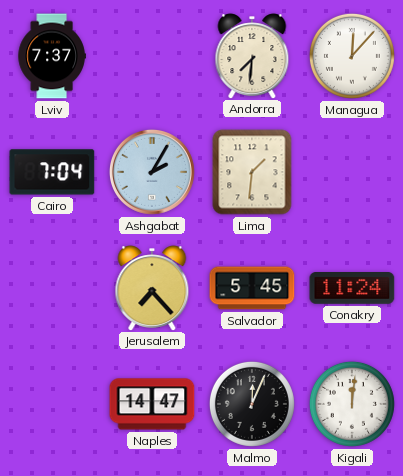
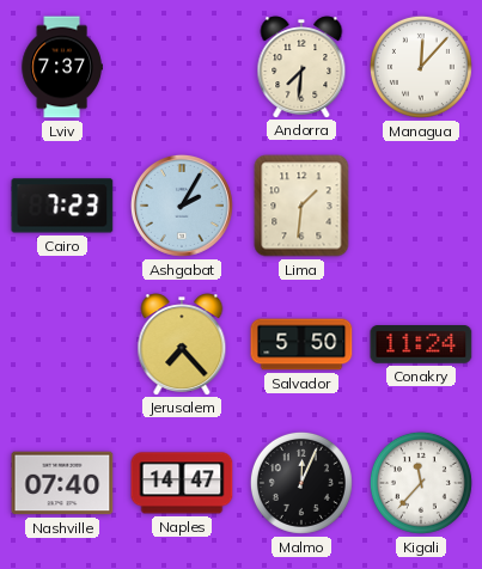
Cairo: 7:04 -> 7:23 (62, 206)
Salvador: 5:45 -> 5:50 (301, 344)
Nashville: none -> 07:40 (62, 483)
Kigali: 12:01 -> 11:37 (421, 483)
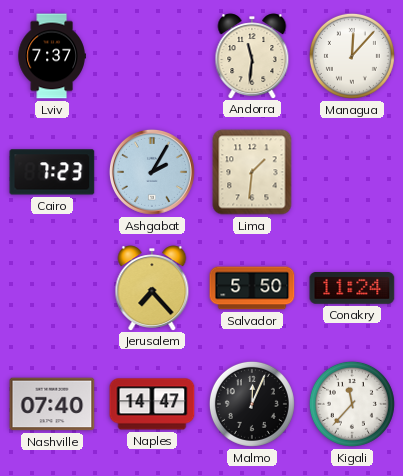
Andorra: 7:31 -> 11:31 (252, 56)
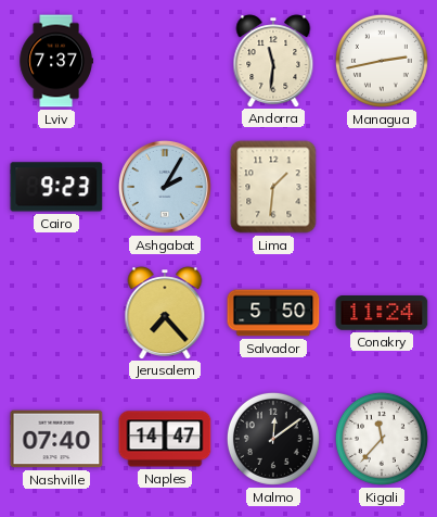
Managua: 12:07 -> 2:43 (382, 61)
Cairo: 7:23 -> 9:23 (56, 187)
Malmo: 12:04 -> 12:09 (273, 439)
